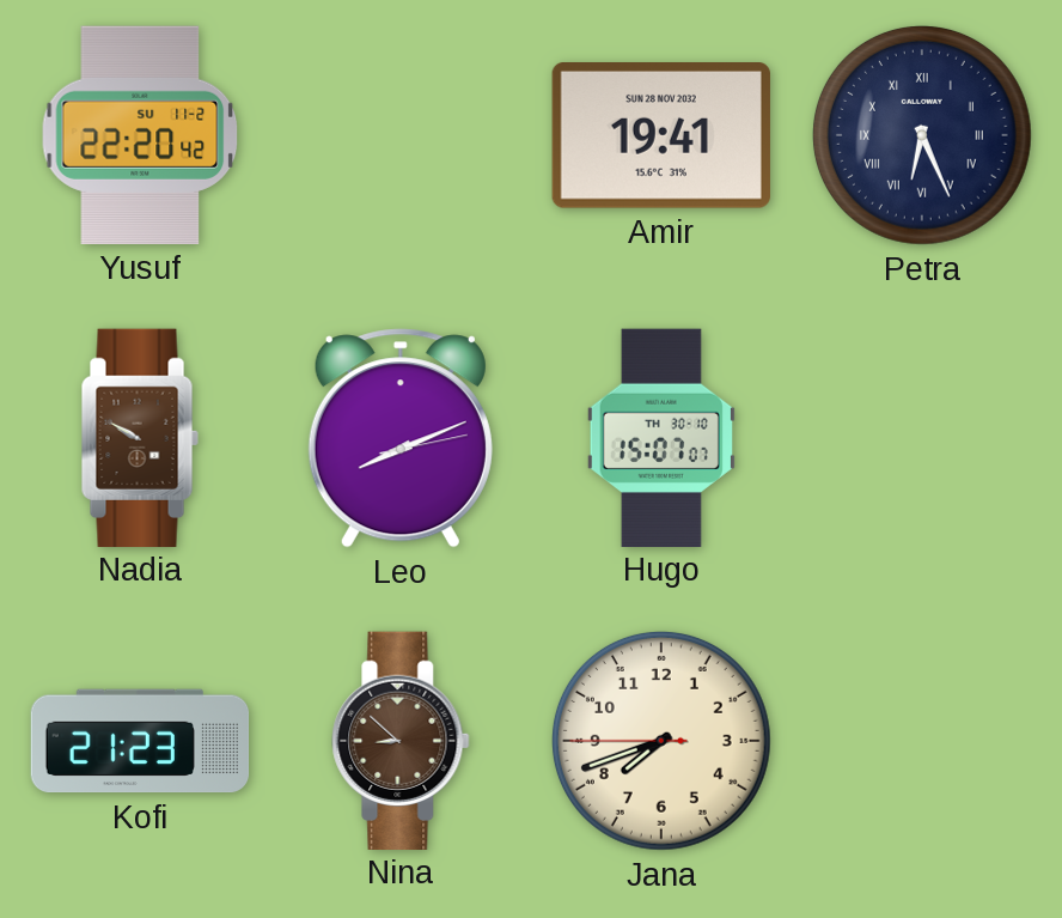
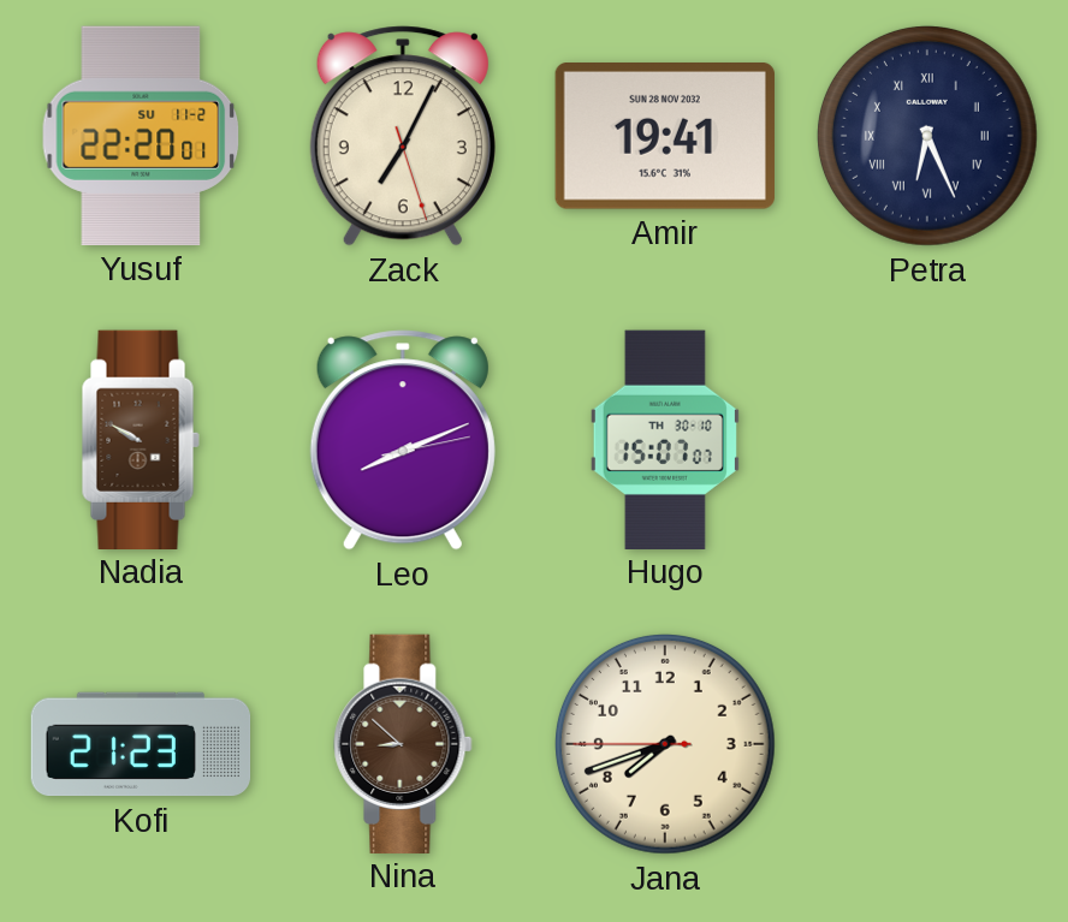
Yusuf: 22:20:42 -> 22:20:01 (141, 136)
Zack: none -> 7:04 (403, 136)
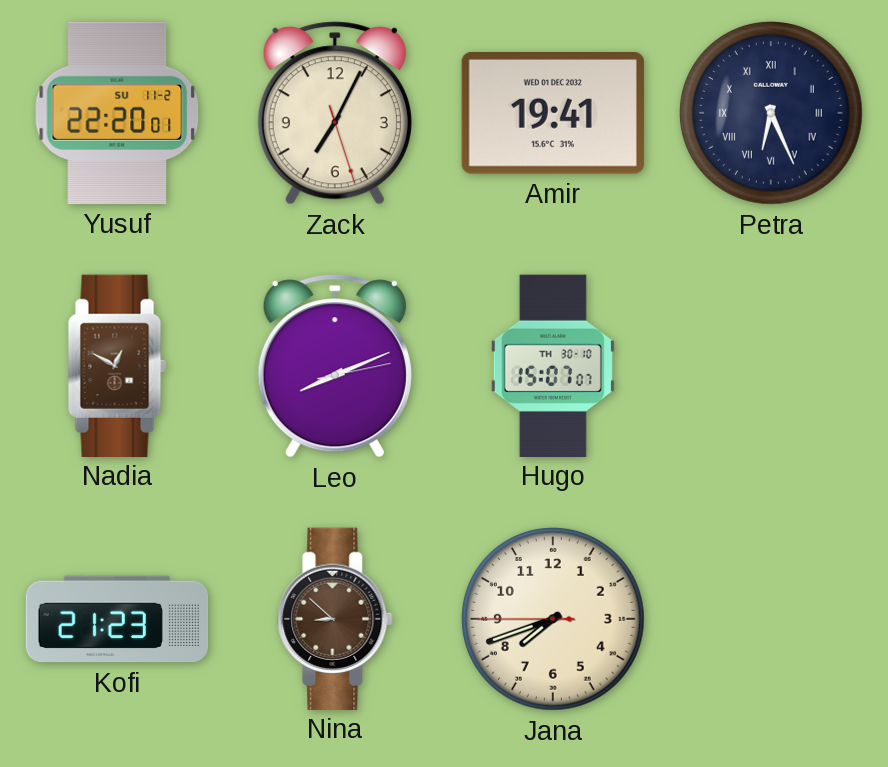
Amir date: SUN 28 NOV 2032 -> WED 01 DEC 2032 (553, 114)
Nadia: 9:50 -> 12:50 (117, 365)
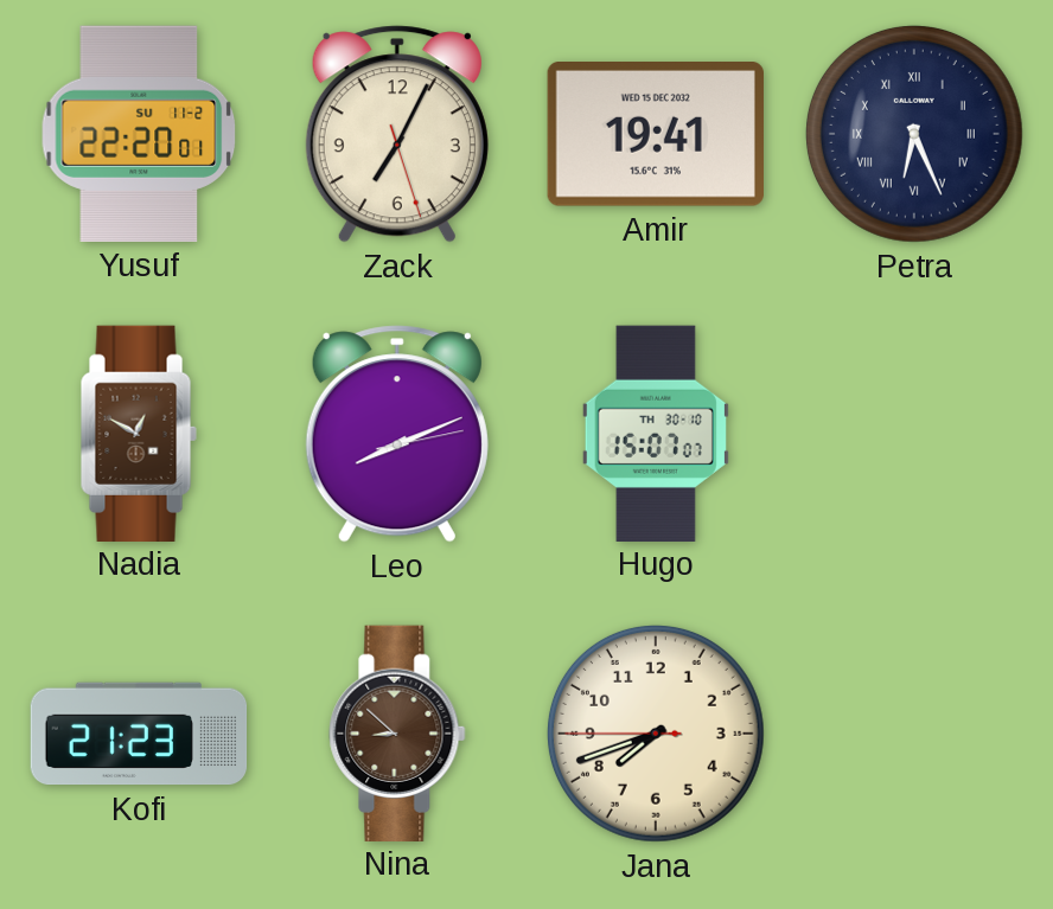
Amir date: WED 01 DEC 2032 -> WED 15 DEC 2032 (656, 135)
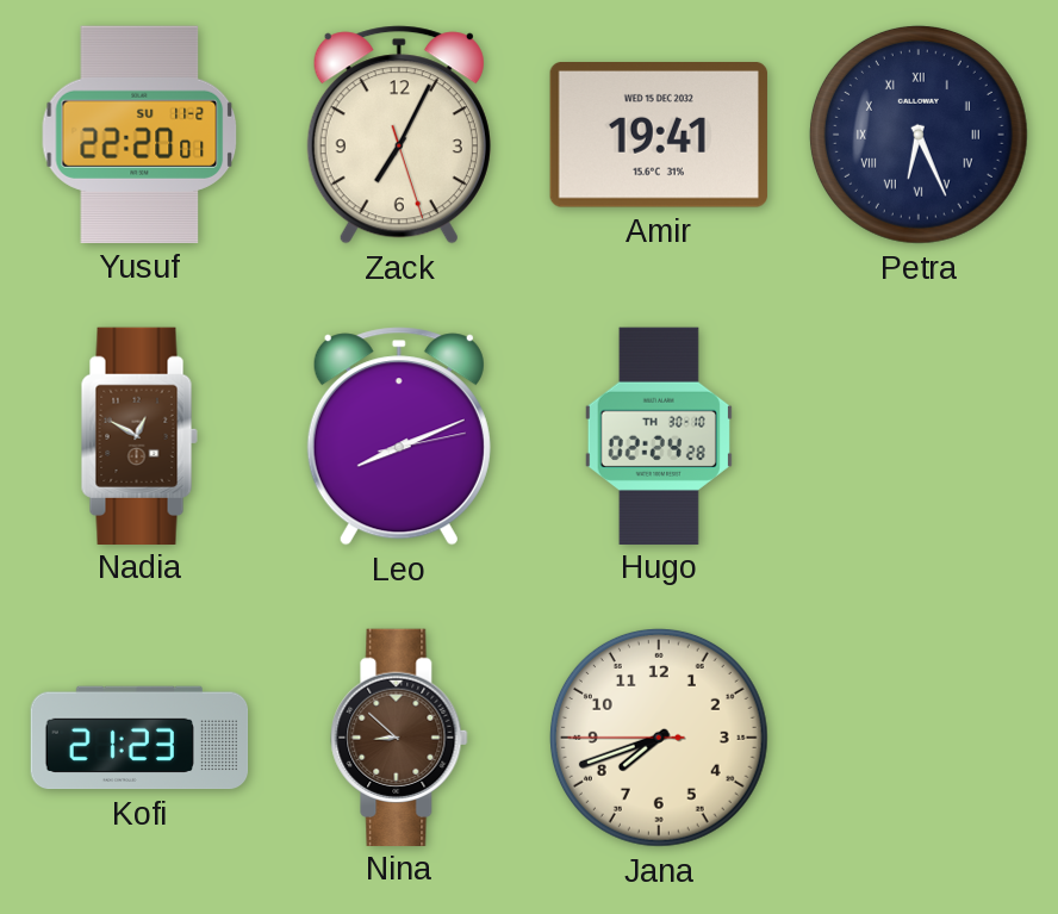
Hugo: 15:07 -> 02:24 (659, 435)
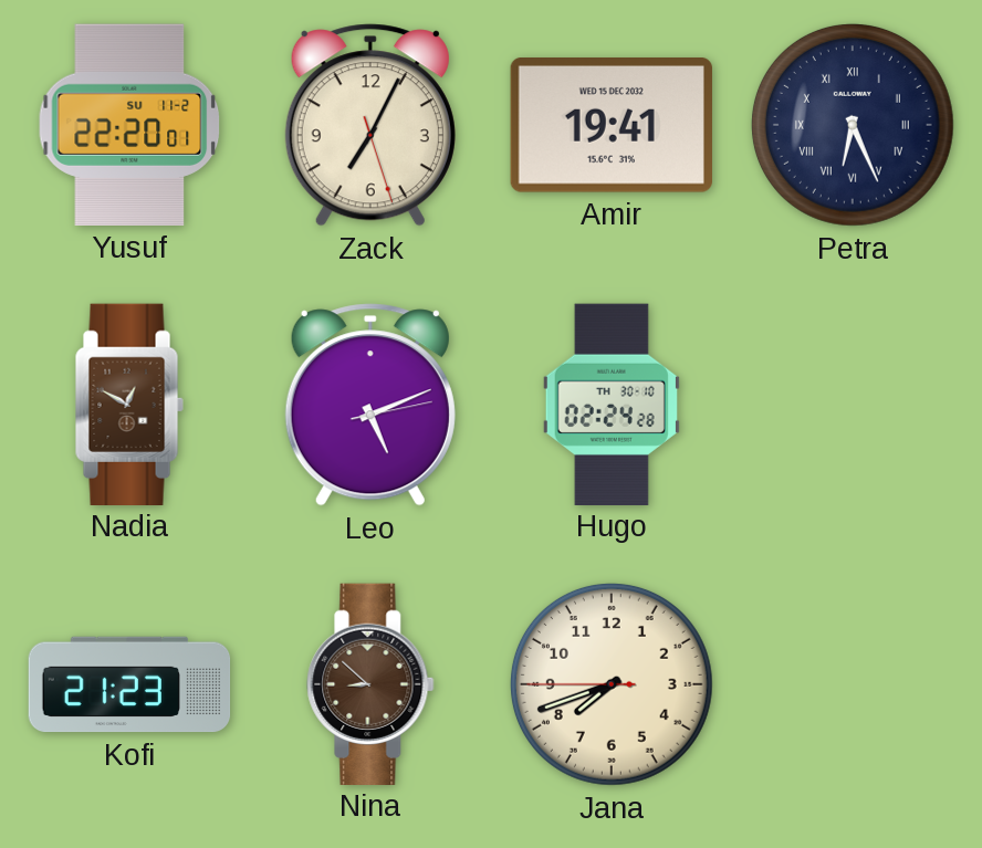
Leo: 8:11 -> 5:11 (370, 405)
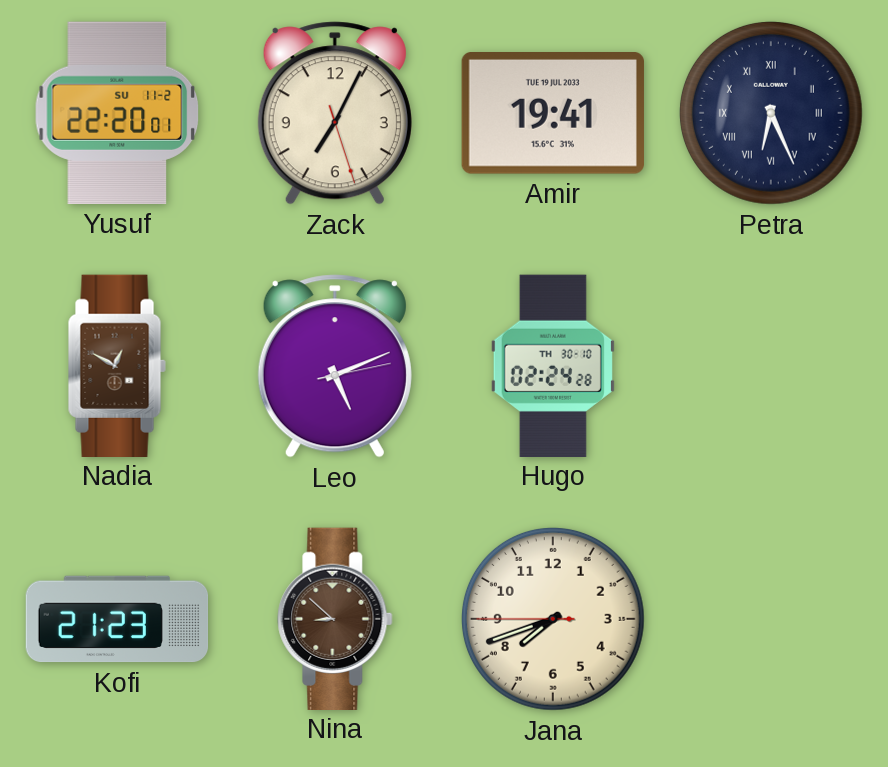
Amir date: WED 15 DEC 2032 -> TUE 19 JUL 2033 (553, 114)
